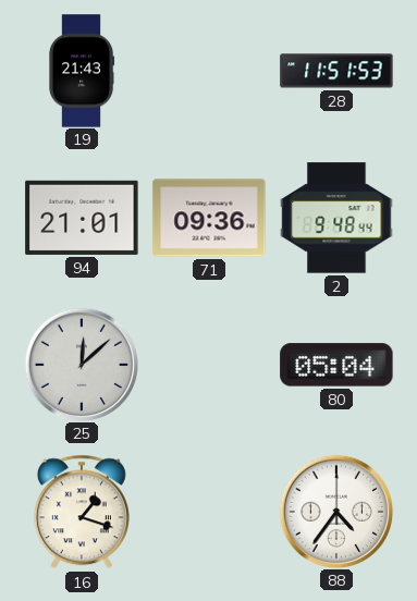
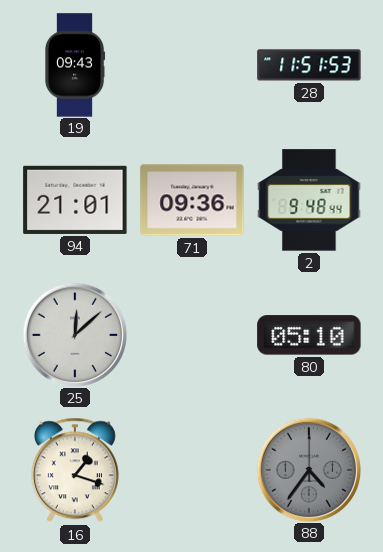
19: 21:43 -> 09:43 (76, 65)
80: 05:04 -> 05:10 (309, 335)
88 dial: white -> grey (308, 469)
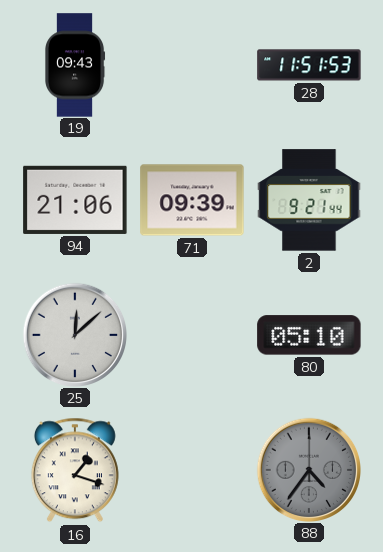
94: 21:01 -> 21:06 (75, 200)
71: 09:36 -> 09:39 (192, 200)
2: 9:48 -> 9:21 (309, 200)
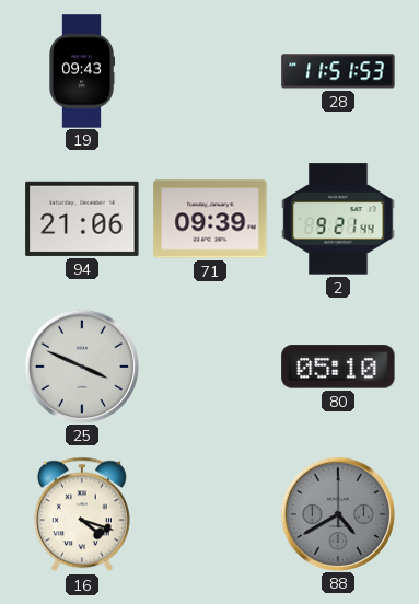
25: 12:08 -> 3:49 (81, 365)
16: 1:18 -> 4:18 (82, 514)
88: 4:36 -> 4:40 (337, 513)
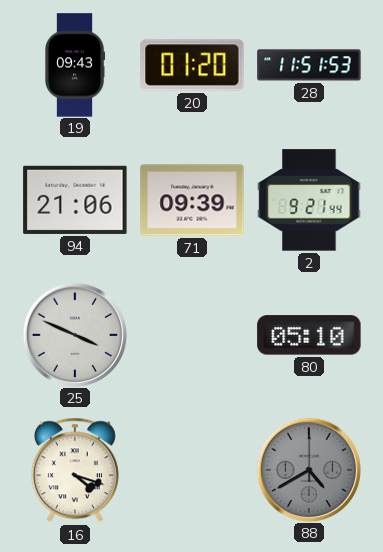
20: none -> 01:20 (192, 65)
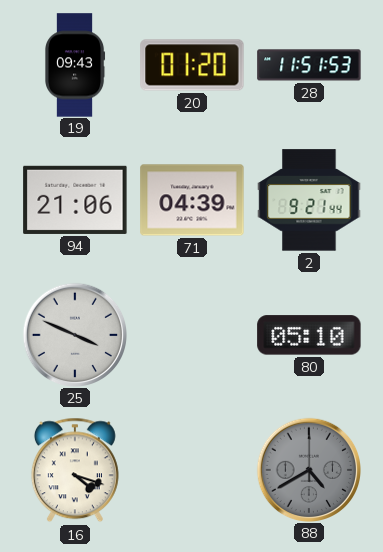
71: 09:39 -> 04:39 (192, 200)
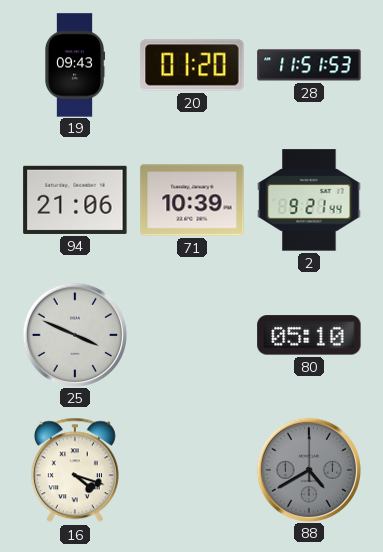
71: 04:39 -> 10:39 (192, 200)
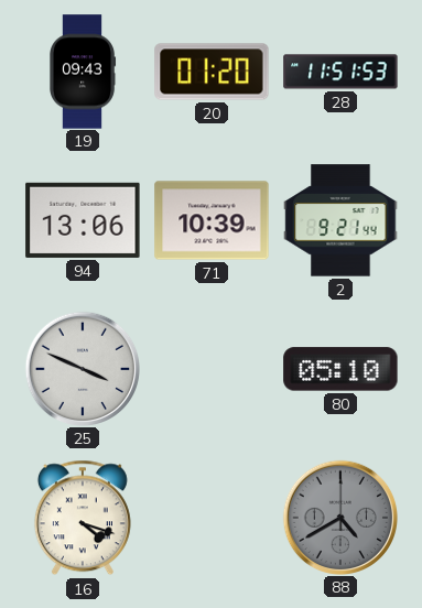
94: 21:06 -> 13:06 (83, 220)
